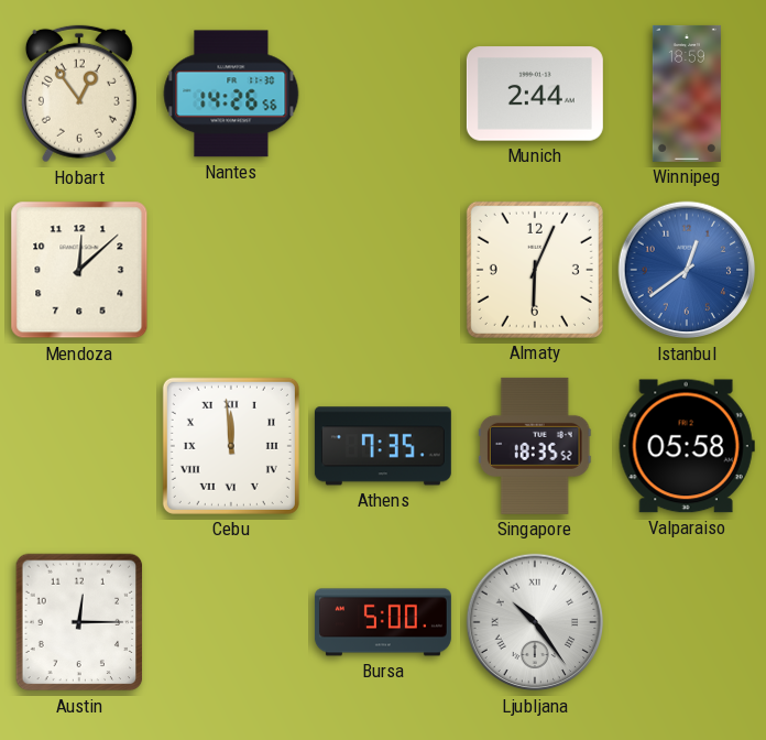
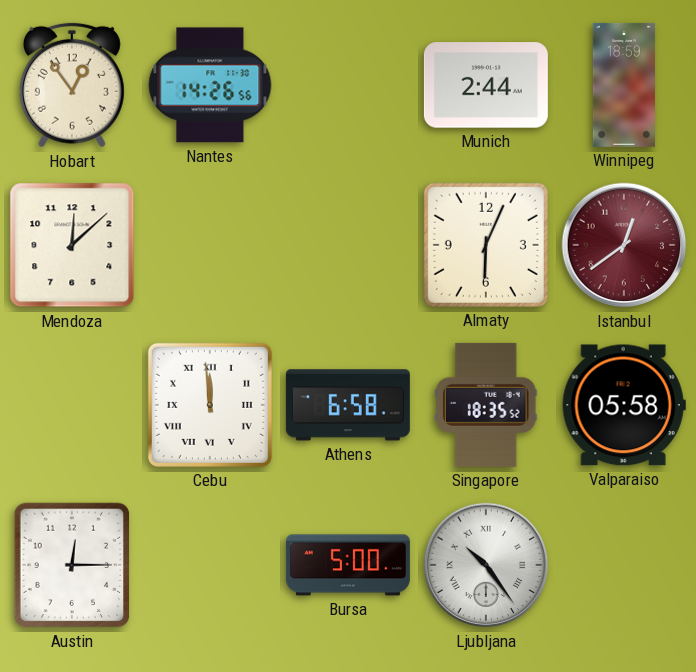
Istanbul dial: blue -> burgundy (624, 245)
Athens: 7:35 -> 6:58 (348, 405)
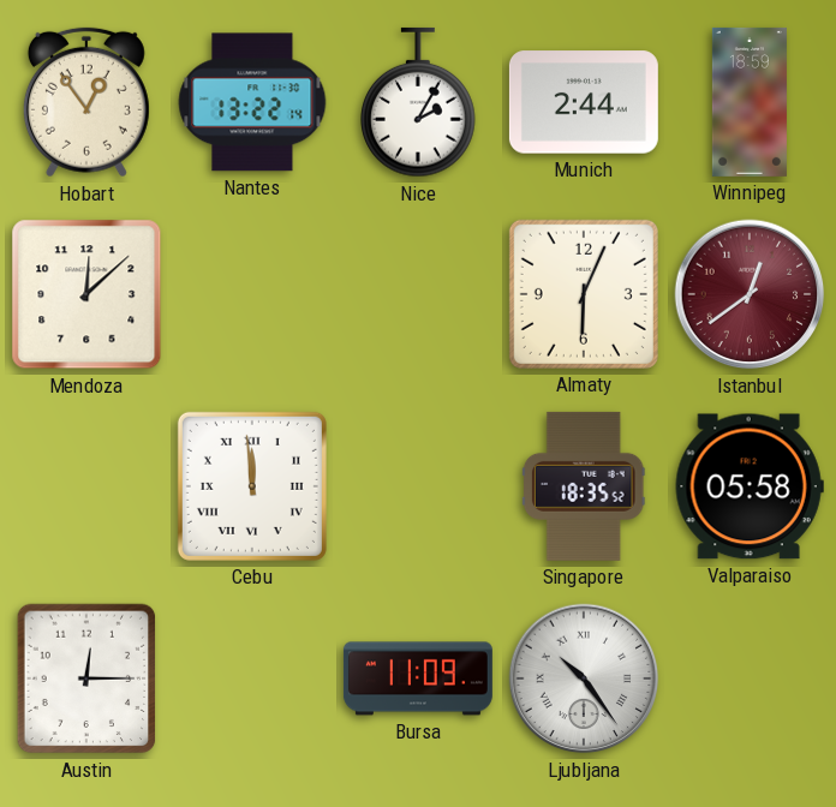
Nantes: 14:26 -> 13:22 (252, 102)
Nice: none -> 2:05 (419, 102)
Athens: 6:58 -> none (348, 405)
Bursa: 5:00 -> 11:09 (418, 679)
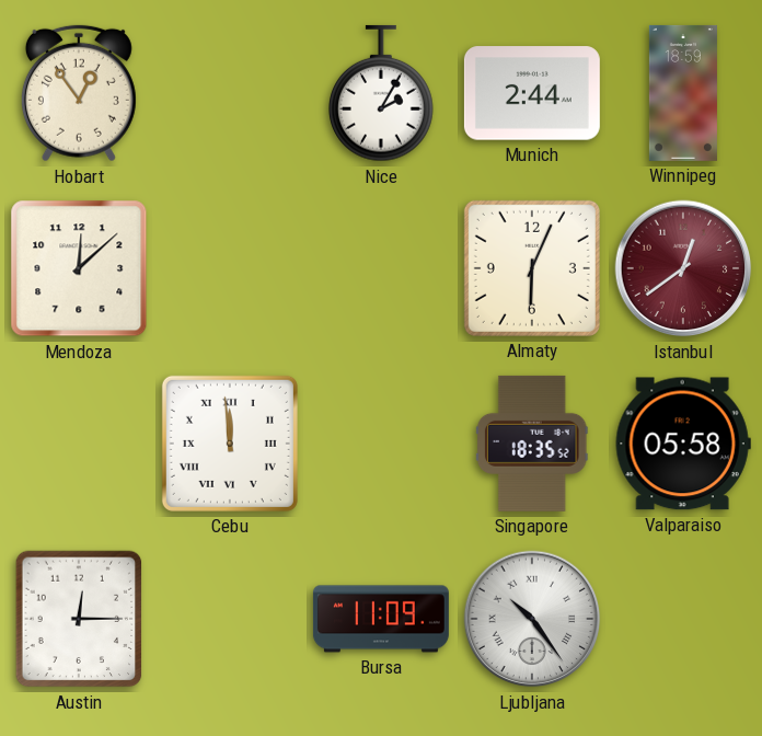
Nantes: 13:22 -> none (252, 102)
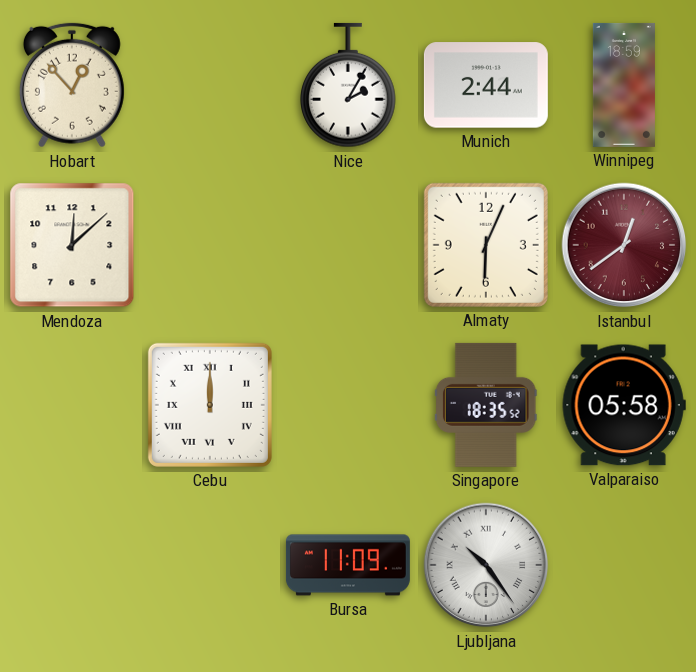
Hobart: 12:54 -> 12:53 (72, 85)
Cebu: 11:59 -> 12:00 (210, 405)
Austin: 12:15 -> none (79, 619)
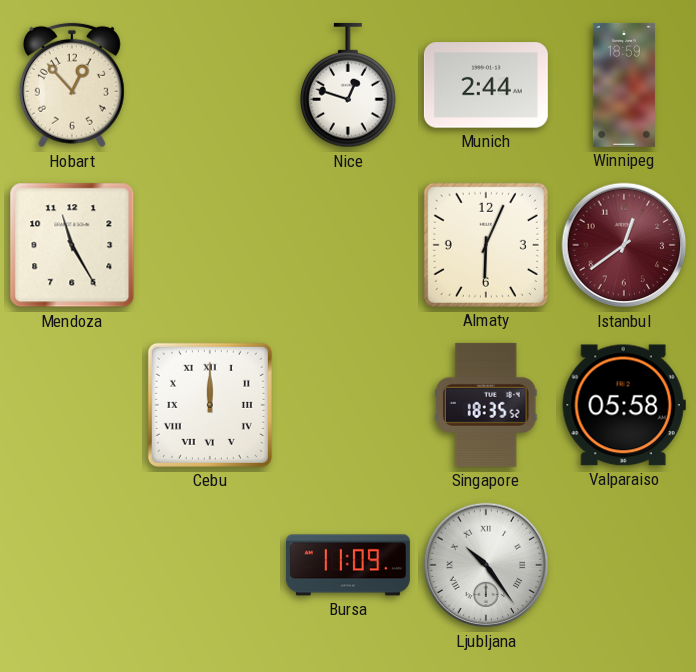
Nice: 2:05 -> 12:48 (349, 85)
Mendoza: 12:08 -> 11:25 (72, 245)
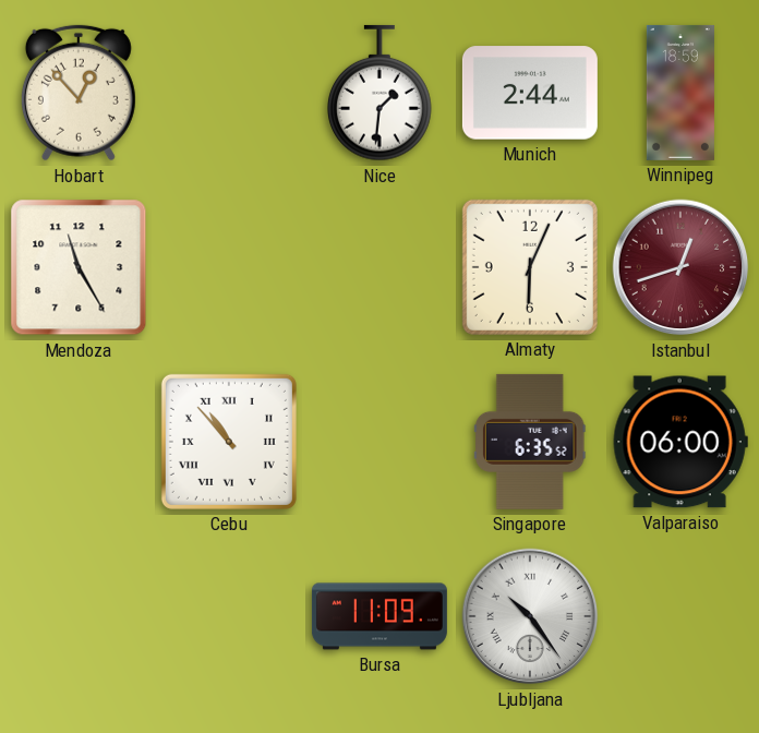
Nice: 12:48 -> 1:31 (381, 93)
Istanbul: 12:39 -> 12:42 (680, 267)
Cebu: 12:00 -> 10:53 (229, 442)
Singapore: 18:35 -> 6:35 (530, 442)
Valparaiso: 05:58 -> 06:00 (680, 442)
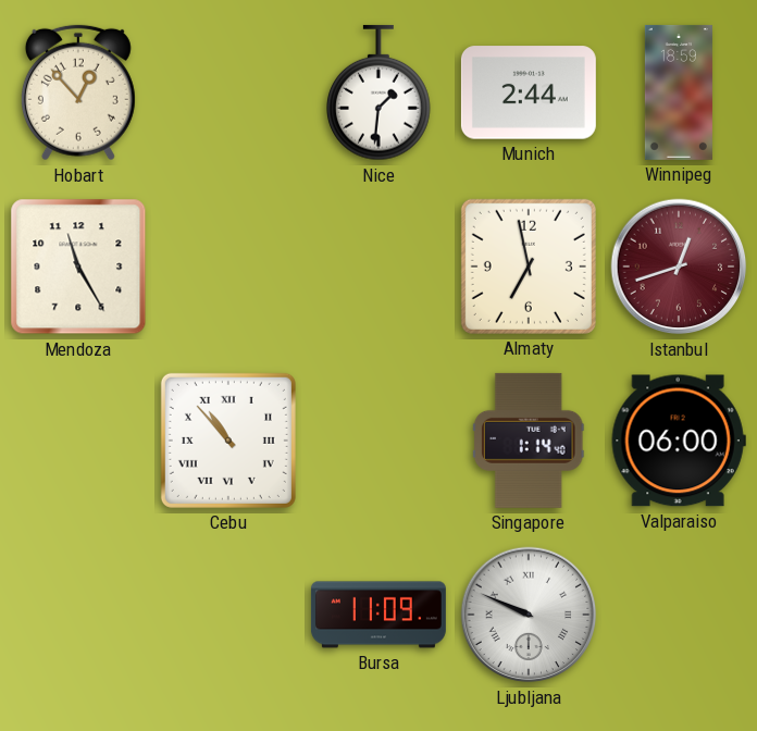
Almaty: 6:04 -> 6:58 (529, 267)
Singapore: 6:35 -> 1:14 (529, 441)
Ljubljana: 10:24 -> 9:49 (529, 615)
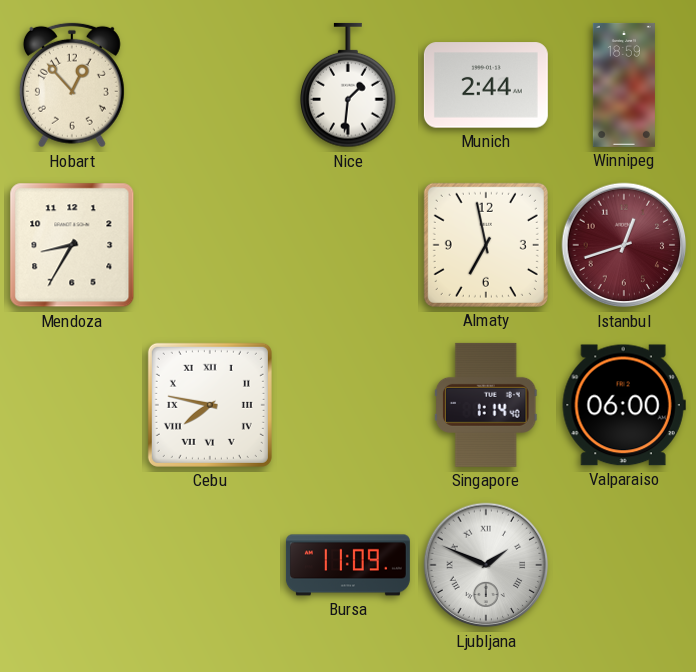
Mendoza: 11:25 -> 8:35 (72, 245)
Cebu: 10:53 -> 7:47 (210, 405)
Ljubljana: 9:49 -> 1:49 (486, 565)
